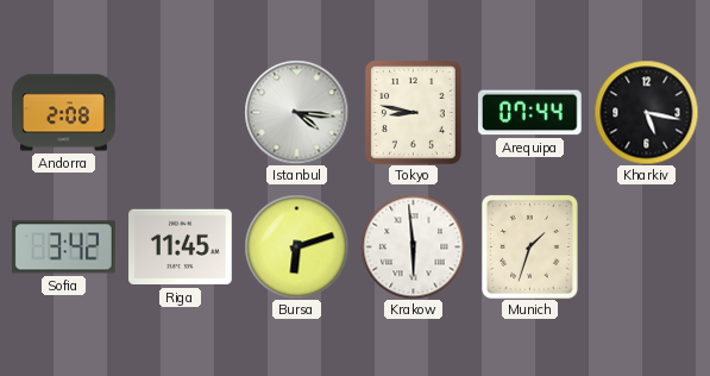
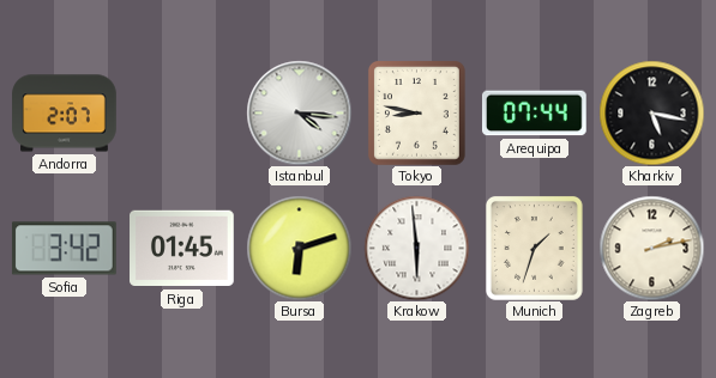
Andorra: 2:08 -> 2:07 (65, 114)
Riga: 11:45 -> 01:45 (182, 249)
Zagreb: none -> 2:13 (651, 248)
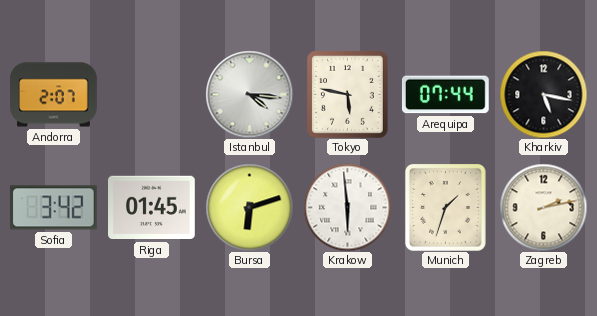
Tokyo: 8:47 -> 5:47 (347, 94)
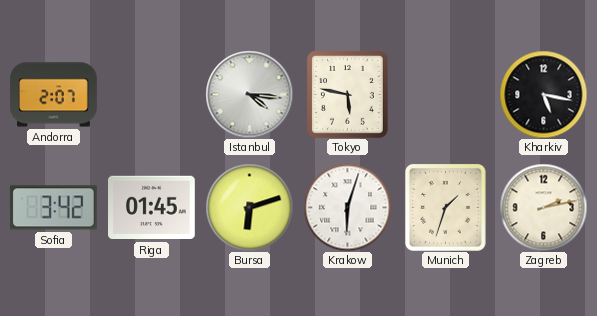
Arequipa: 07:44 -> none (445, 95)
Krakow: 5:59 -> 6:03 (347, 207)
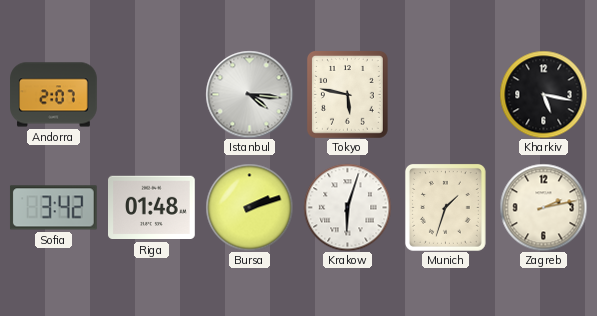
Riga: 01:45 -> 01:48 (152, 208)
Bursa: 6:12 -> 2:12 (249, 207)
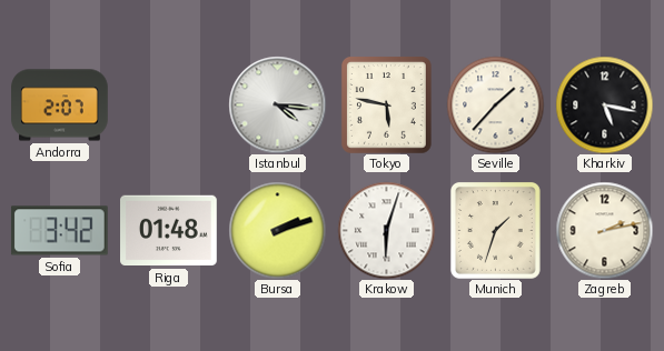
Seville: none -> 1:37 (495, 104)
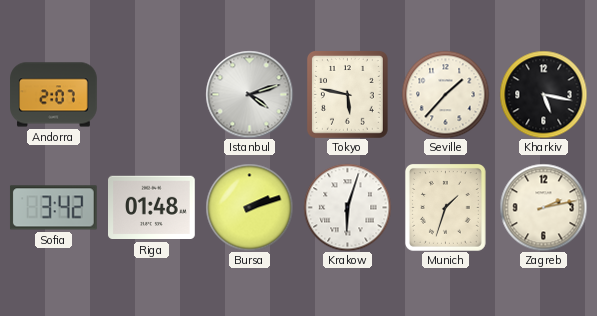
Istanbul: 4:16 -> 4:12 (249, 94)
